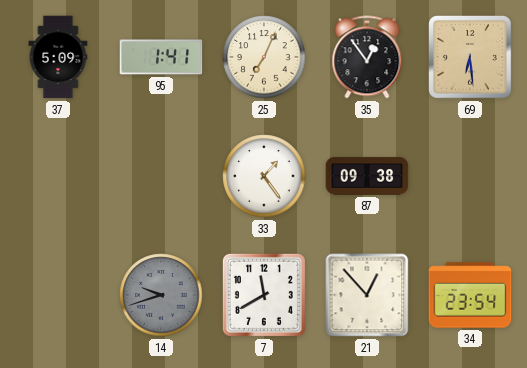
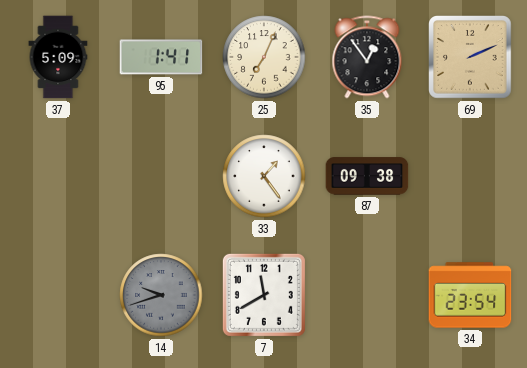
69: 6:29 -> 2:11 (471, 58)
21: 12:53 -> none (367, 295)
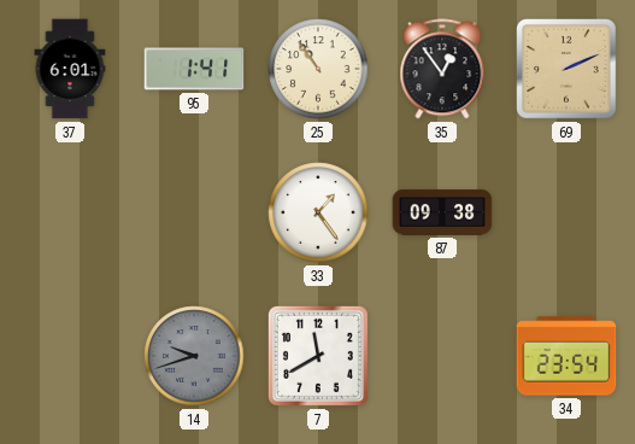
37: 5:09 -> 6:01 (70, 69)
25: 7:04 -> 10:54 (318, 69)
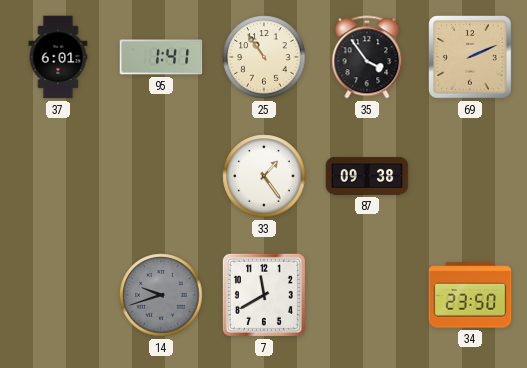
35: 12:54 -> 3:54 (367, 57)
34: 23:54 -> 23:50 (470, 295)
